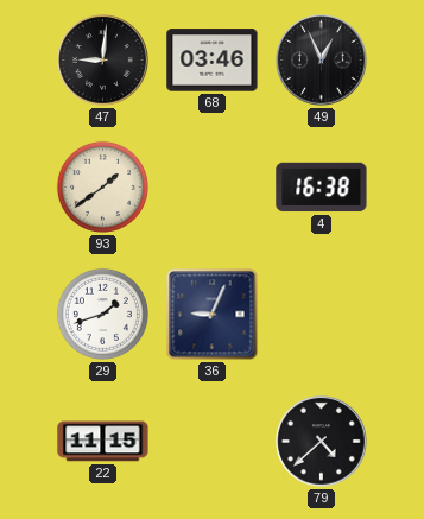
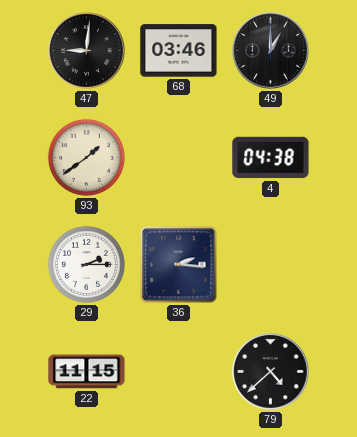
49: 12:56 -> 1:00 (271, 51)
4: 16:38 -> 04:38 (271, 158)
29: 1:42 -> 2:15 (86, 264)
36: 9:04 -> 2:16 (179, 265)
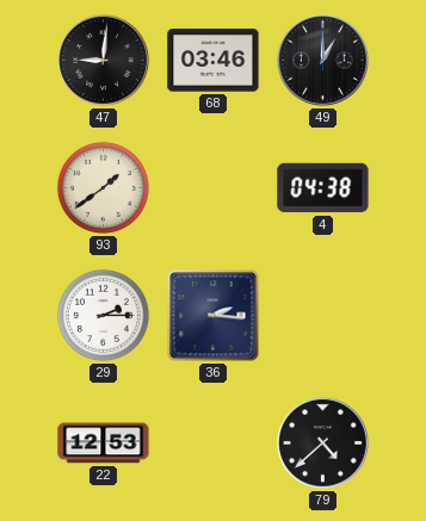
22: 11:15 -> 12:53 (104, 444)
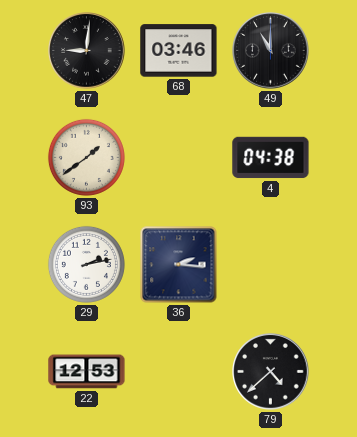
49: 1:00 -> 11:00 (271, 51)
29: 2:15 -> 2:13 (86, 264)
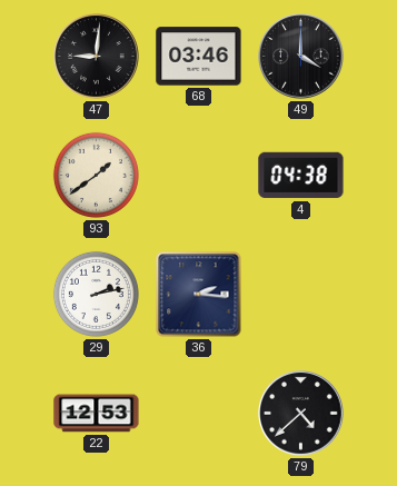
49: 11:00 -> 4:00 (301, 57)
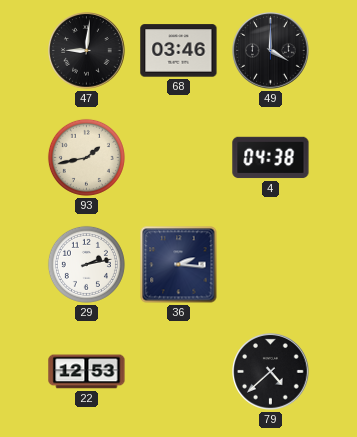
93: 1:39 -> 1:43 (86, 157)
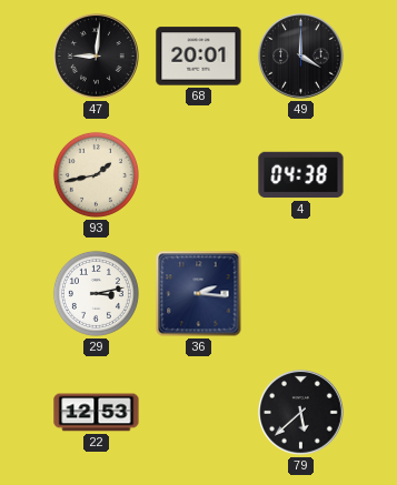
68: 03:46 -> 20:01 (199, 57)
29: 2:13 -> 3:13 (96, 293)
79: 4:38 -> 5:38 (301, 413)
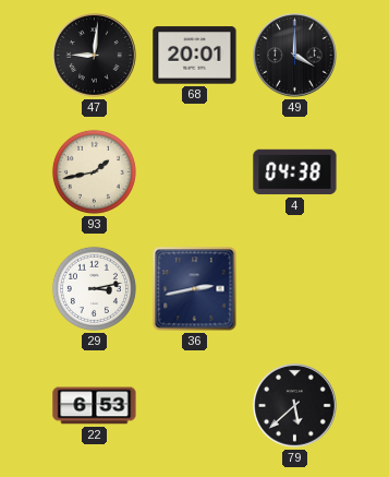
36: 2:16 -> 2:43 (195, 289)
22: 12:53 -> 6:53 (95, 406)
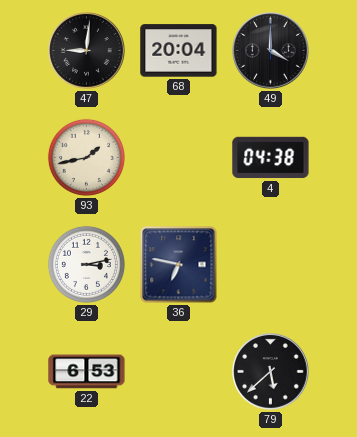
68: 20:01 -> 20:04 (179, 51)
36: 2:43 -> 6:47 (179, 265)
